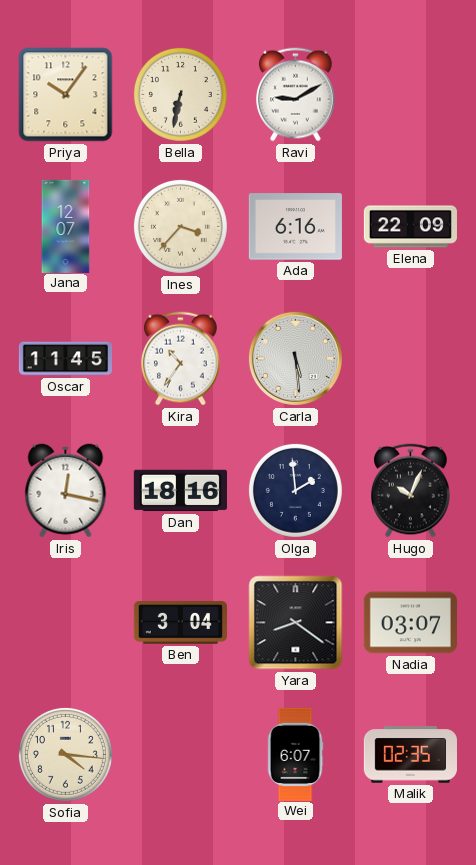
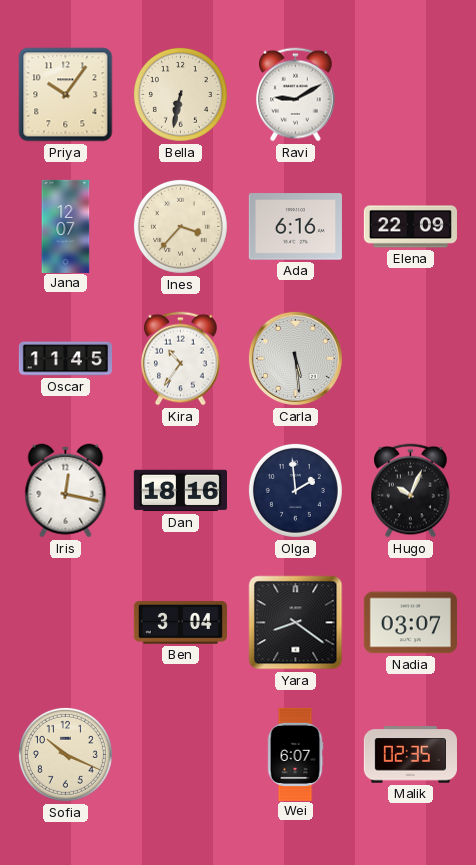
Sofia: 4:16 -> 10:19 (65, 754)
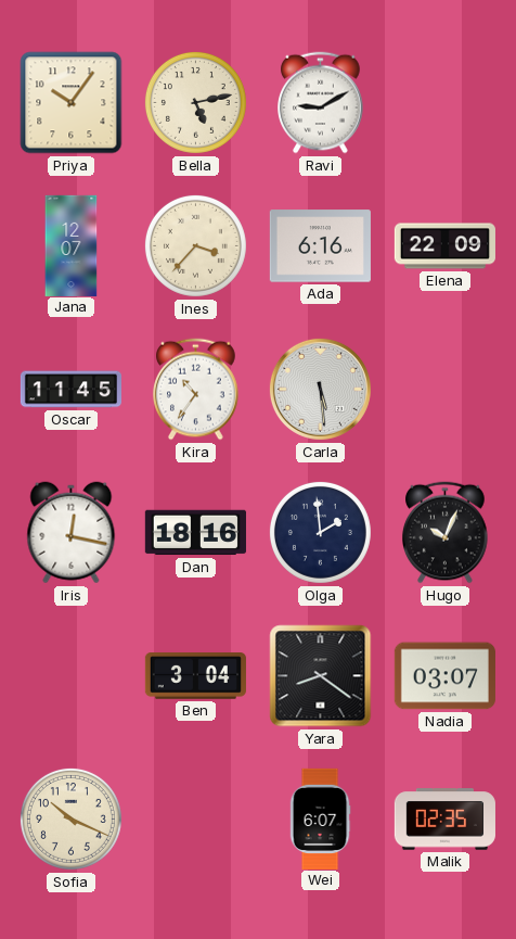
Bella: 6:32 -> 5:13 (195, 102)
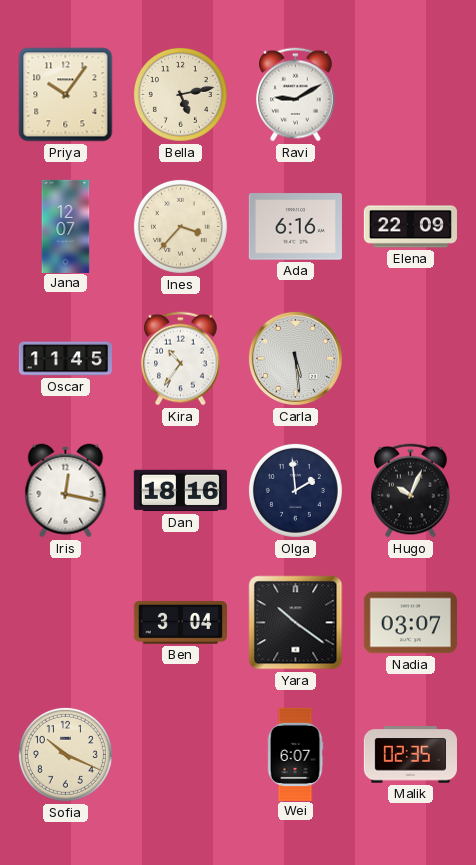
Yara: 8:21 -> 10:21 (296, 623)
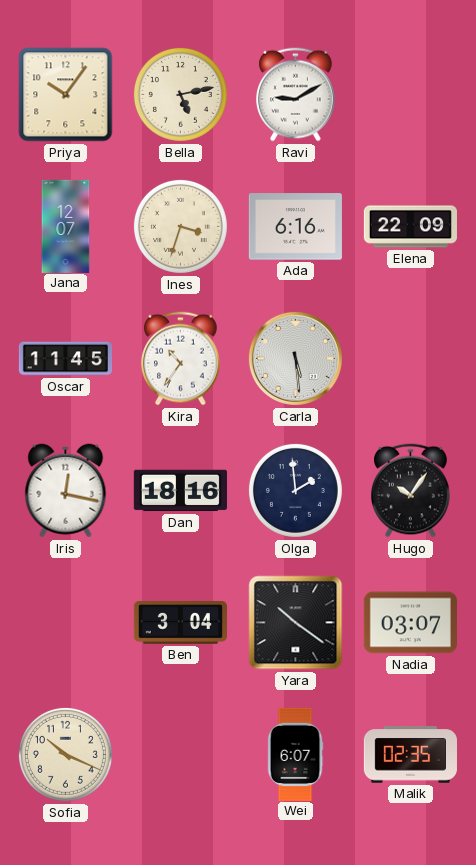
Ines: 3:37 -> 3:33 (180, 226)
Hugo: 10:04 -> 10:06 (411, 491)
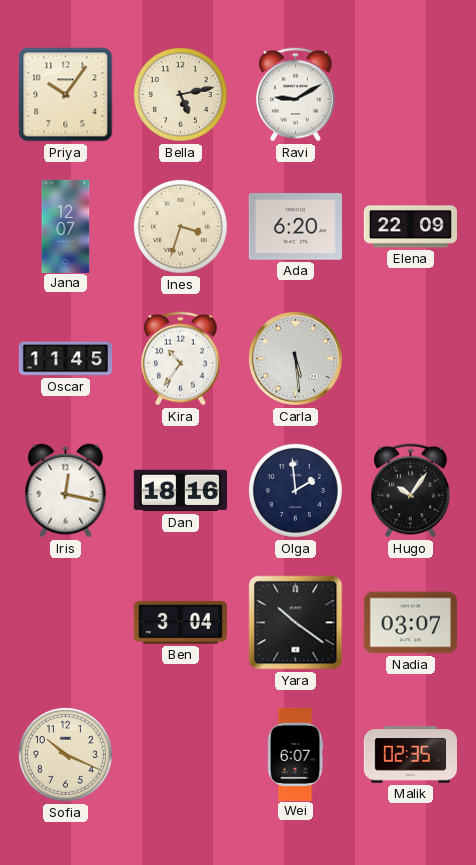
Ada: 6:16 -> 6:20 (295, 227)
